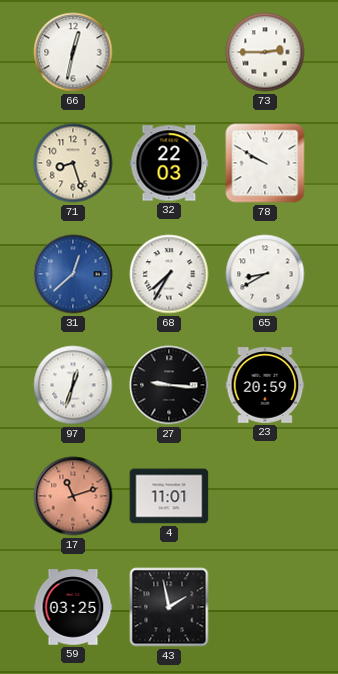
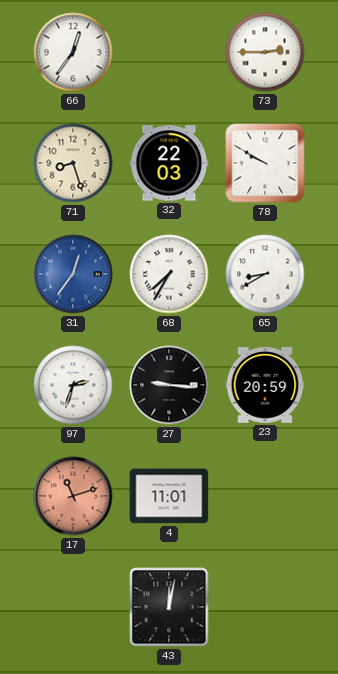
66: 12:32 -> 12:36 (73, 52)
31: 12:38 -> 12:36 (73, 274)
97: 12:33 -> 2:33 (73, 385)
59: 03:25 -> none (73, 607)
43: 1:58 -> 12:02 (169, 607)
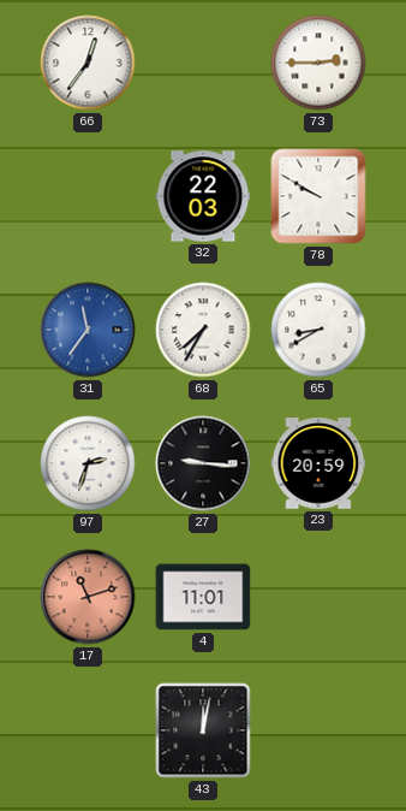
71: 8:27 -> none (73, 163)
31: 12:36 -> 11:36 (88, 330)
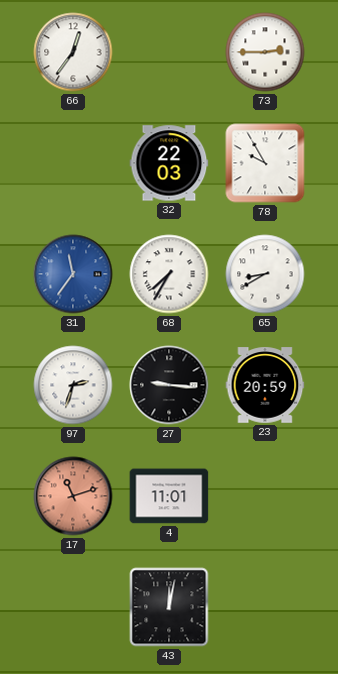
78: 9:50 -> 9:55 (265, 163)
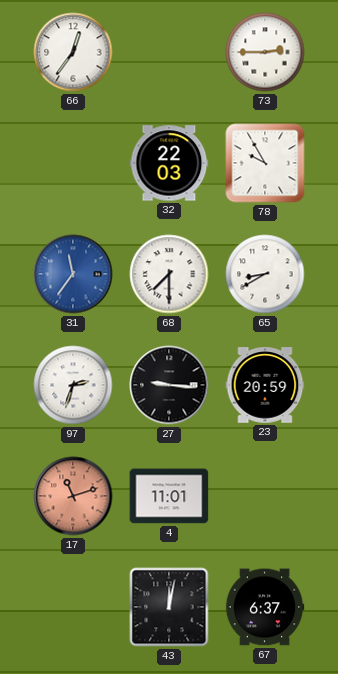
68: 7:35 -> 7:30 (169, 274)
67: none -> 6:37 (265, 607)
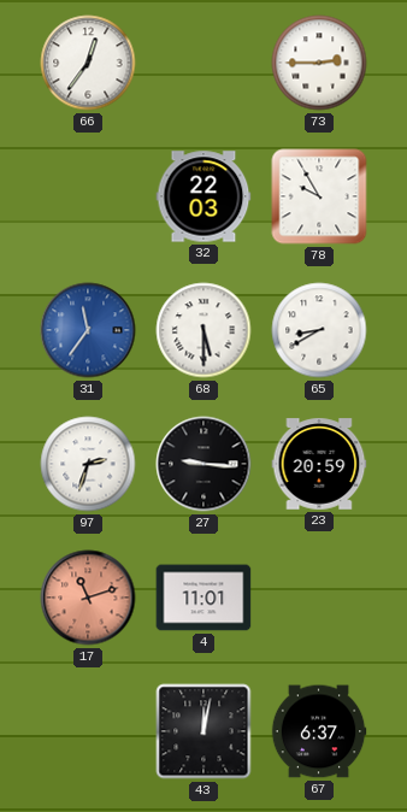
68: 7:30 -> 5:30 (203, 330)
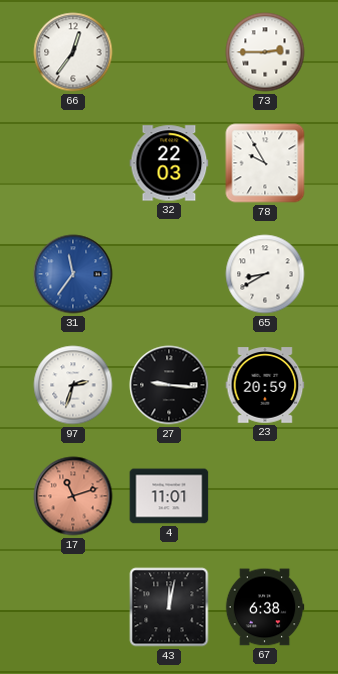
68: 5:30 -> none (203, 330)
67: 6:37 -> 6:38 (265, 607)
